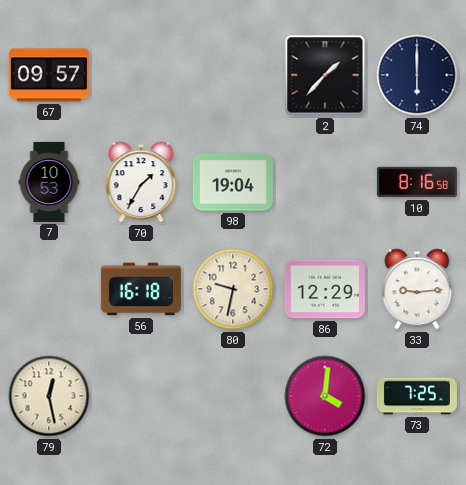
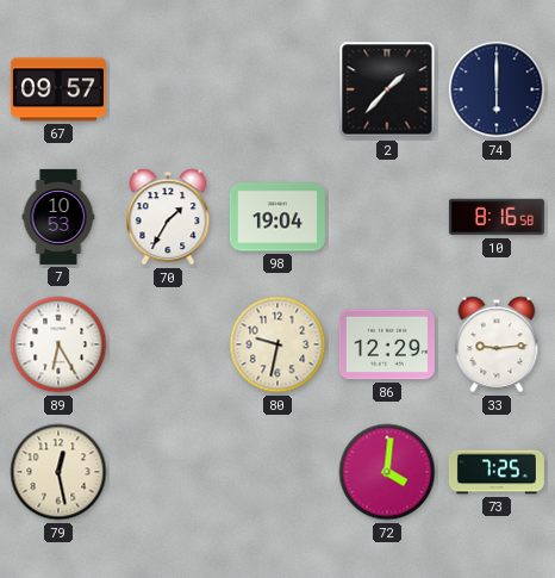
89: none -> 6:25 (58, 344)
56: 16:18 -> none (141, 289)
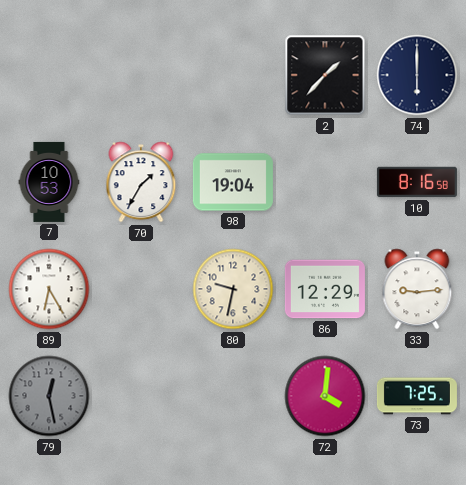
67: 09:57 -> none (58, 89)
79 dial: cream -> grey (49, 396)
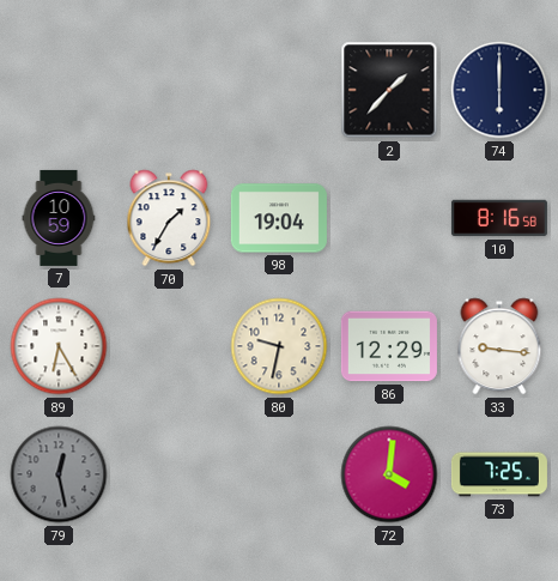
7: 10:53 -> 10:59 (59, 218)
33: 9:14 -> 9:16 (499, 346)
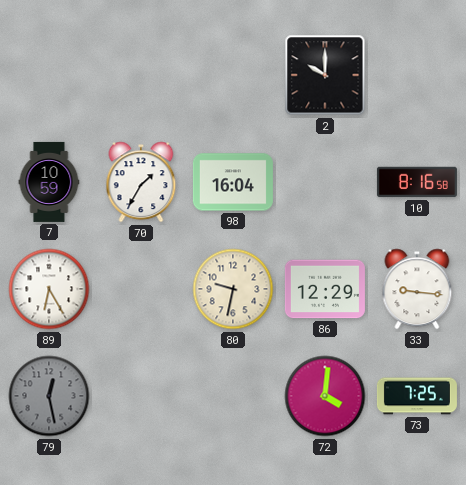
2: 1:37 -> 10:00 (325, 75)
74: 6:00 -> none (499, 90)
98: 19:04 -> 16:04 (233, 182)
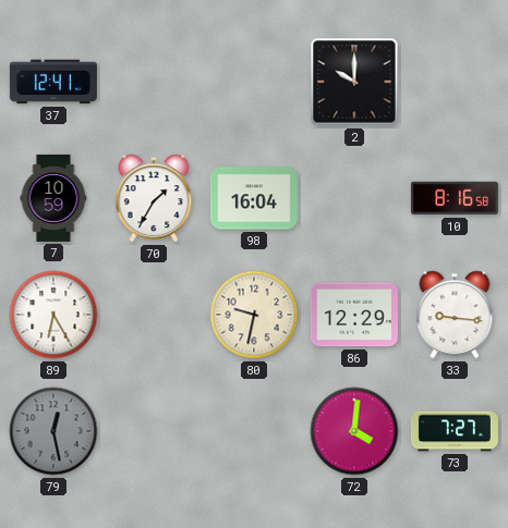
37: none -> 12:41 (53, 82)
73: 7:25 -> 7:27 (455, 431)
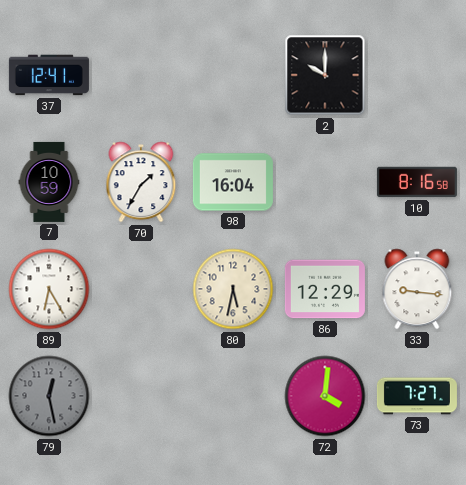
80: 9:32 -> 5:32 (233, 289)
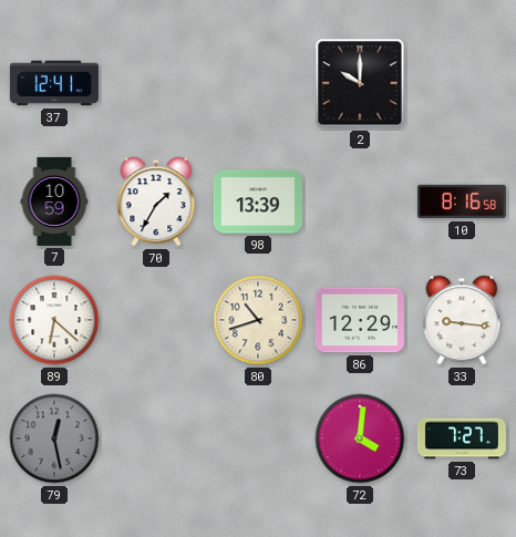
98: 16:04 -> 13:39 (258, 202)
89: 6:25 -> 6:22 (54, 320)
80: 5:32 -> 10:42 (258, 320)
